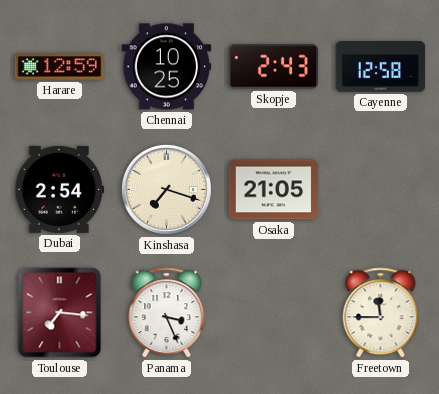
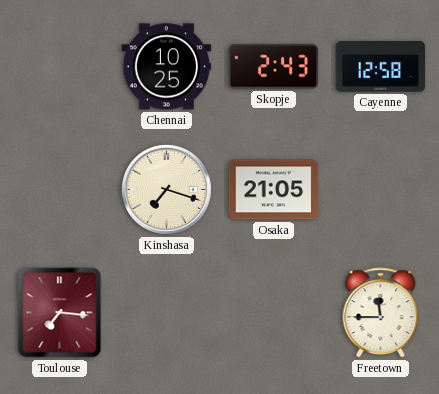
Harare: 12:59 -> none (60, 67)
Dubai: 2:54 -> none (60, 189)
Panama: 3:26 -> none (167, 313)
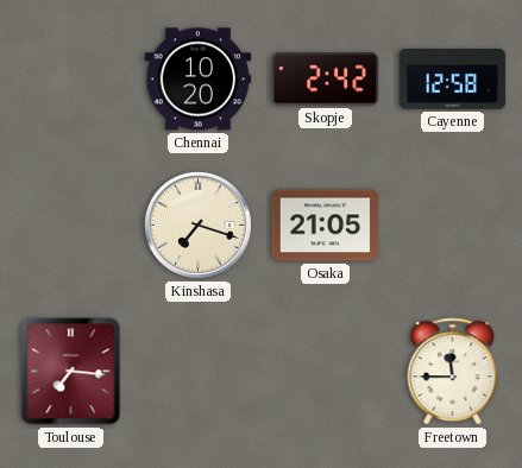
Chennai: 10:25 -> 10:20 (199, 80)
Skopje: 2:43 -> 2:42 (326, 80)
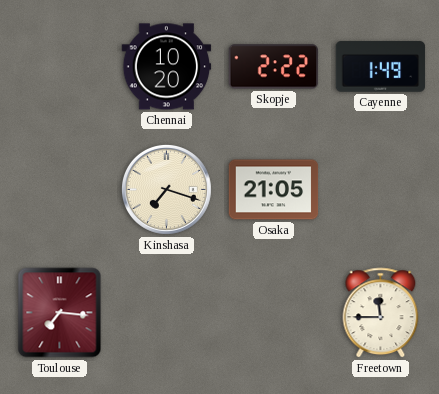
Skopje: 2:42 -> 2:22 (274, 67)
Cayenne: 12:58 -> 1:49 (381, 67)
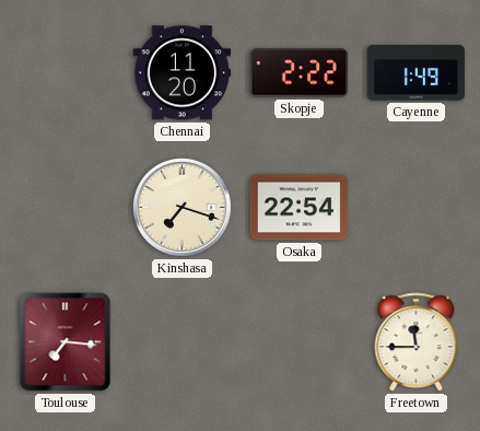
Chennai: 10:20 -> 11:20 (183, 73)
Osaka: 21:05 -> 22:54 (300, 208)
